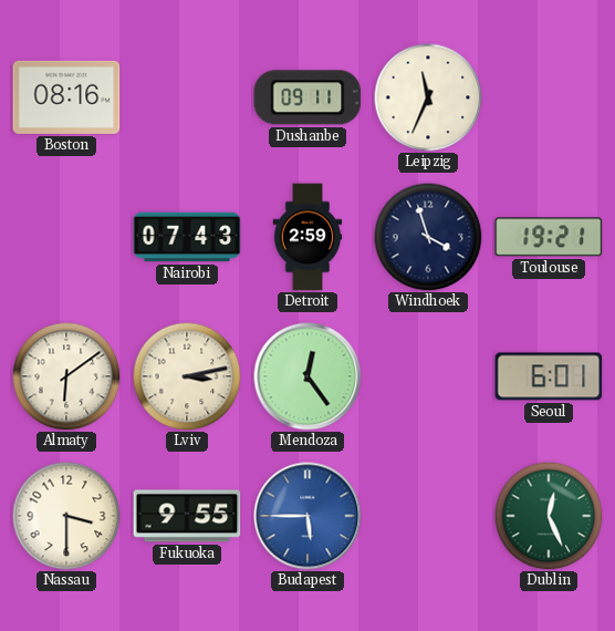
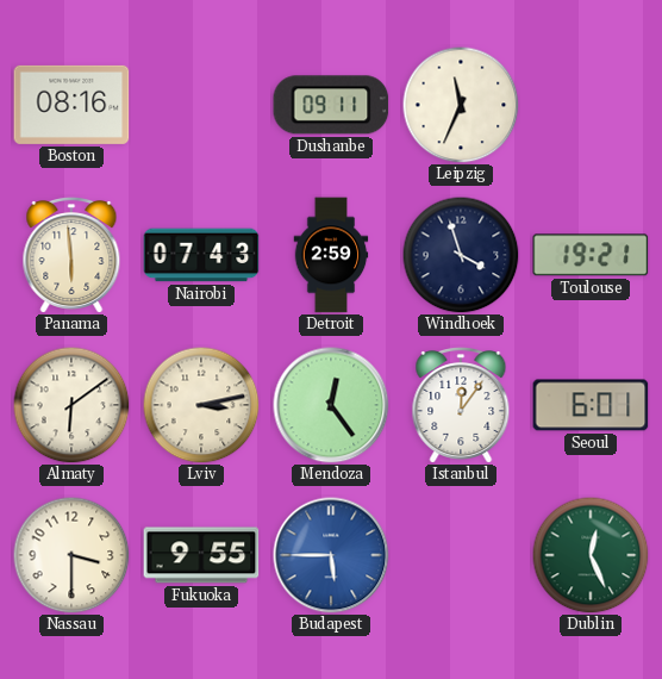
Panama: none -> 5:59 (71, 256)
Istanbul: none -> 12:06 (461, 406)
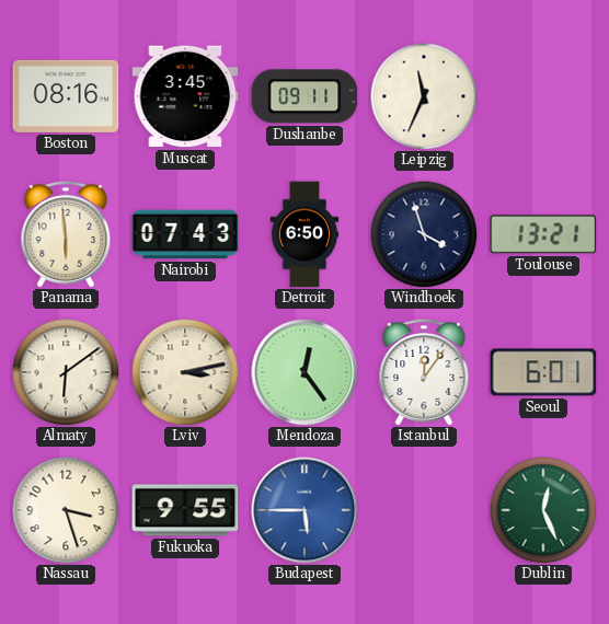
Muscat: none -> 3:45 (185, 96)
Detroit: 2:59 -> 6:50 (304, 234)
Toulouse: 19:21 -> 13:21 (543, 234)
Nassau: 3:30 -> 3:27 (66, 510)
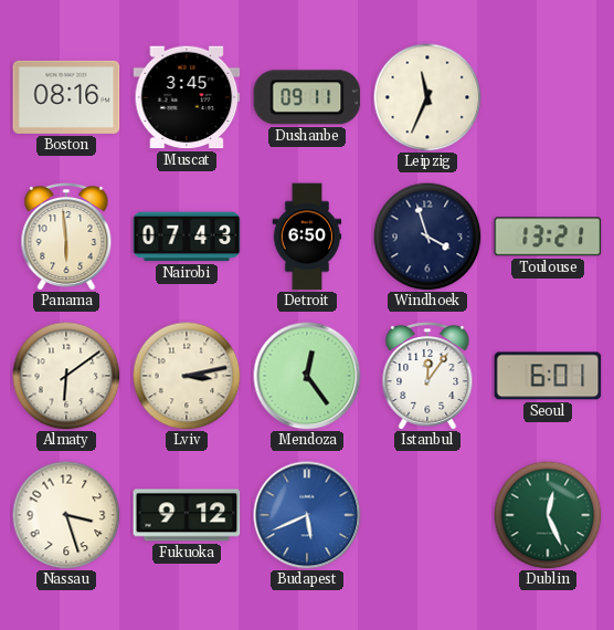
Fukuoka: 9:55 -> 9:12 (187, 515)
Budapest: 5:45 -> 5:41 (307, 515)
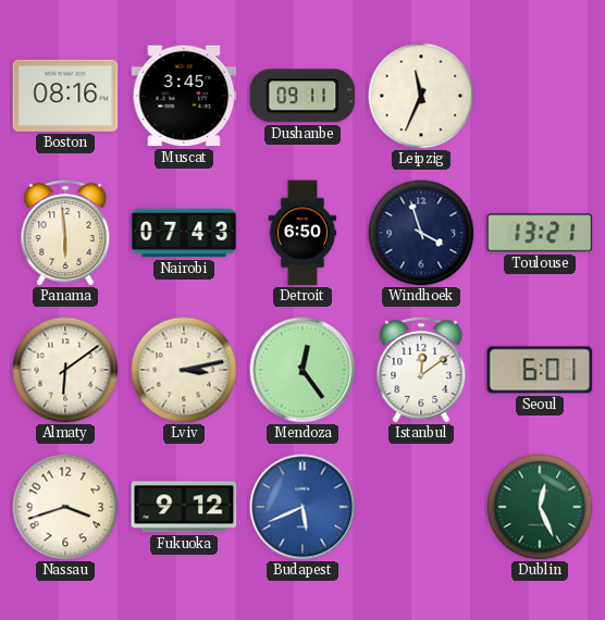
Istanbul: 12:06 -> 12:09 (421, 371)
Nassau: 3:27 -> 3:42 (65, 507)
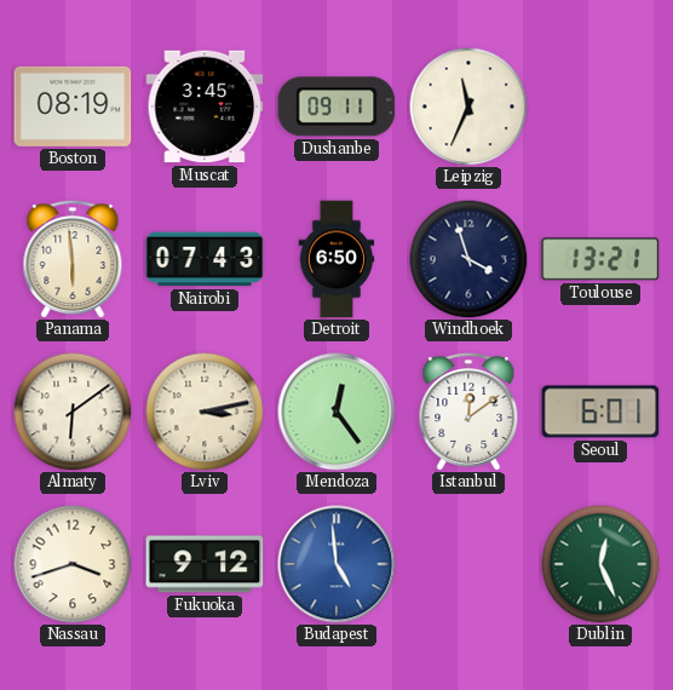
Boston: 08:16 -> 08:19 (73, 107)
Budapest: 5:41 -> 4:59 (336, 564)
